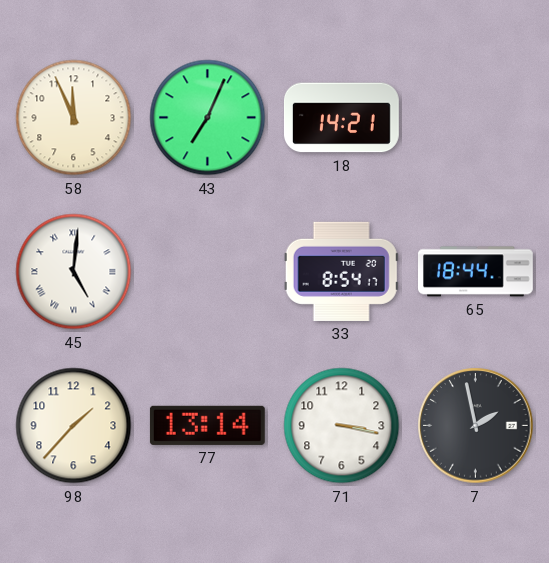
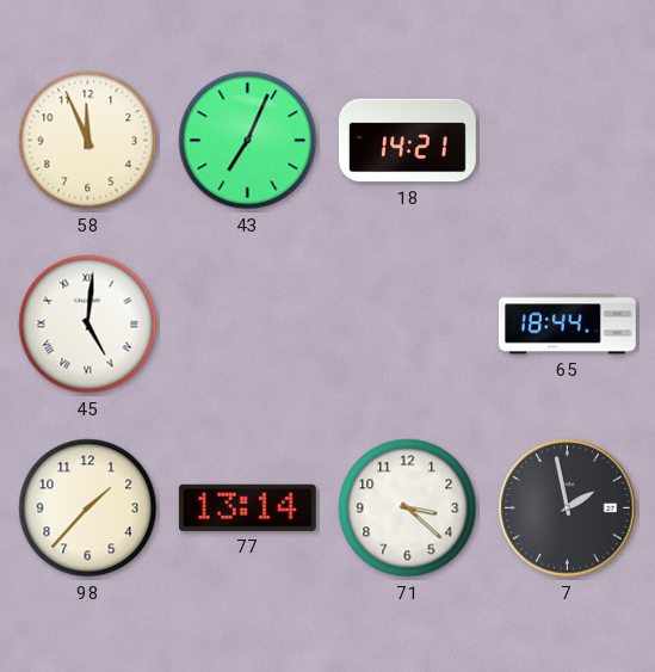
33: 8:54 -> none (341, 271)
71: 3:17 -> 3:22 (408, 508)
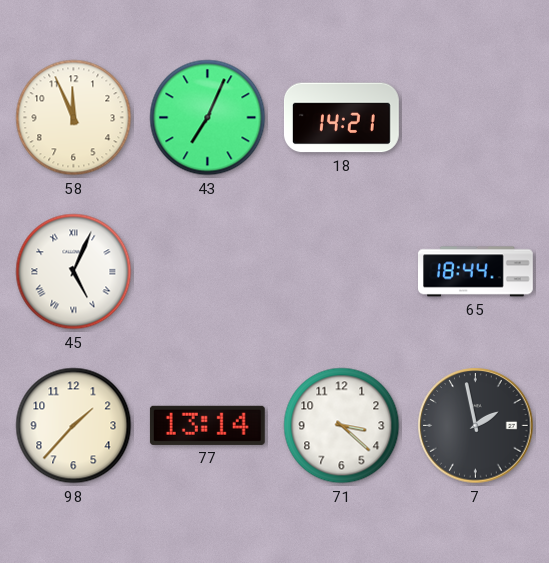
45: 5:01 -> 5:04 (74, 272)
